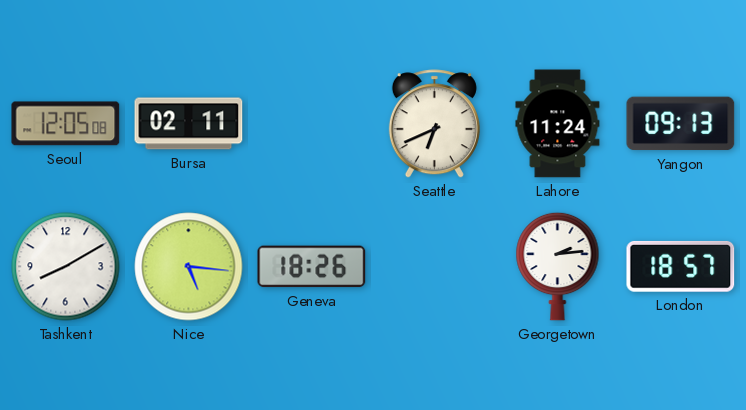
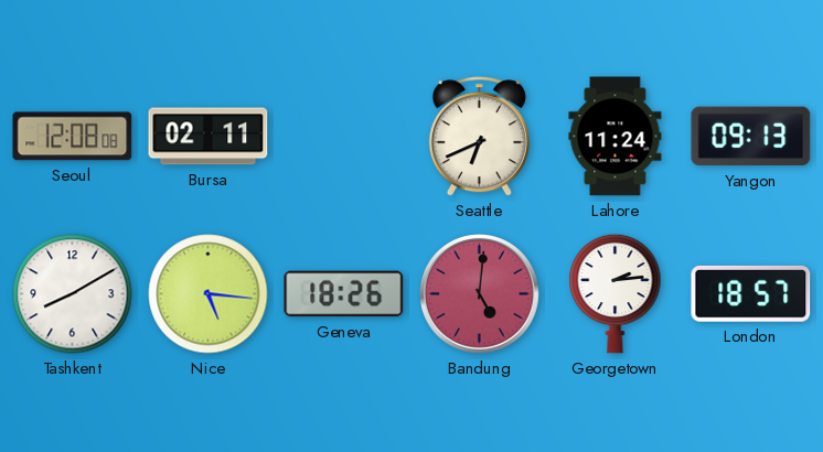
Seoul: 12:05 -> 12:08 (73, 137)
Bandung: none -> 5:01 (479, 293)
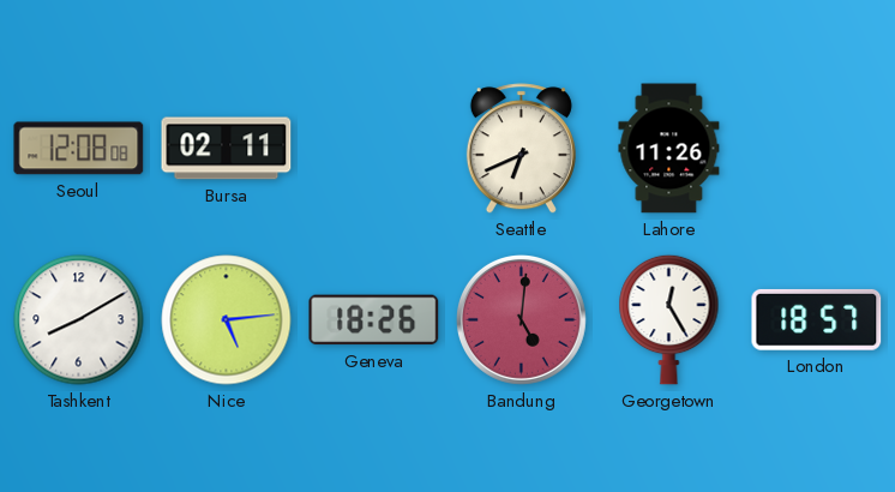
Lahore: 11:24 -> 11:26 (669, 149)
Yangon: 09:13 -> none (751, 137)
Nice: 5:16 -> 5:14 (227, 320)
Georgetown: 2:14 -> 12:25 (669, 319)
